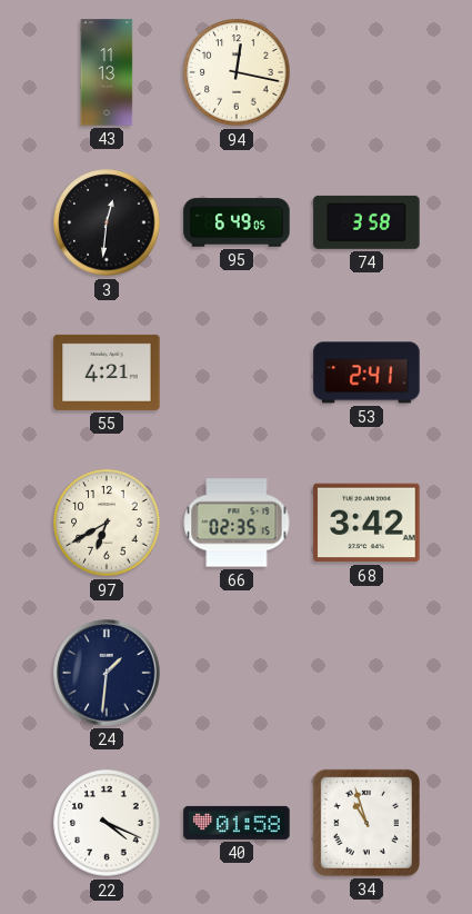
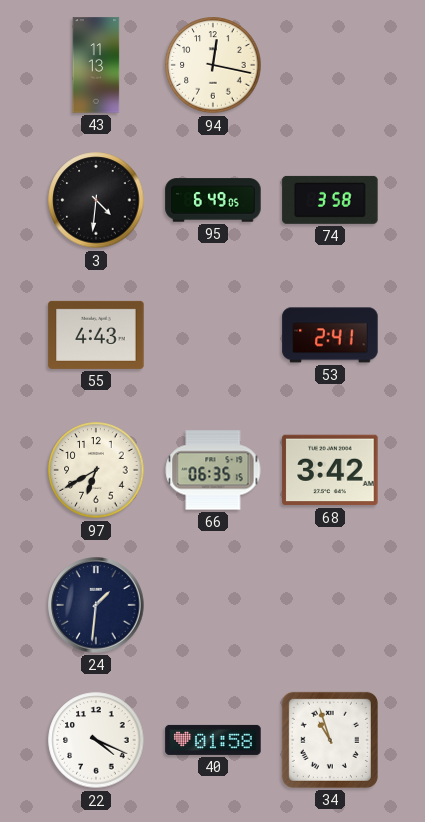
3: 12:31 -> 4:31 (96, 200)
55: 4:21 -> 4:43 (96, 335)
66: 02:35 -> 06:35 (213, 470)
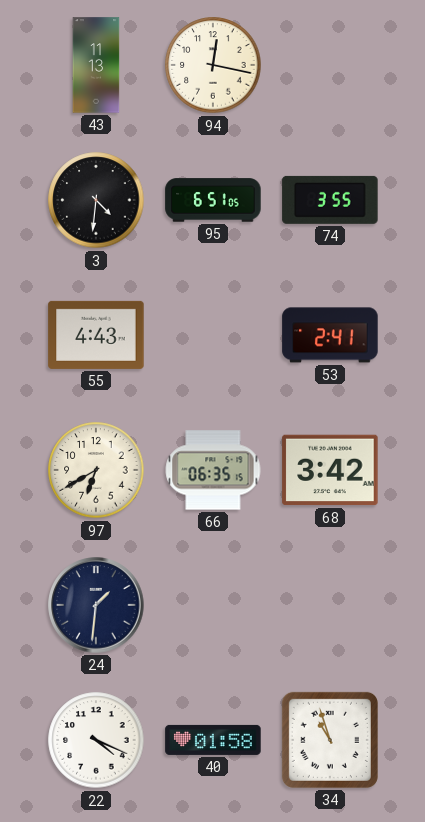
95: 6:49 -> 6:51 (213, 200)
74: 3:58 -> 3:55 (330, 200)
